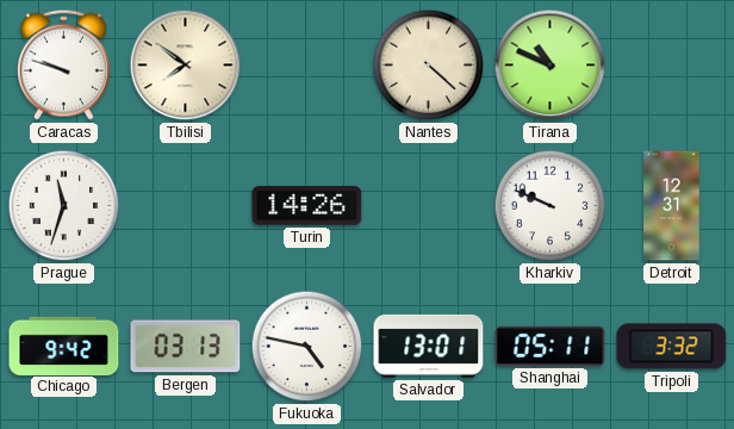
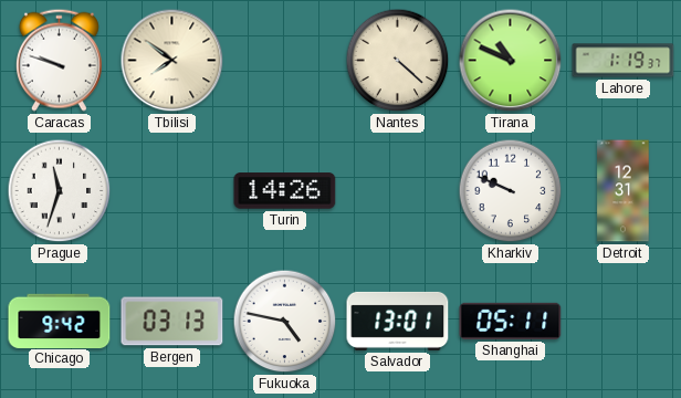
Lahore: none -> 1:19 (624, 61)
Tripoli: 3:32 -> none (672, 347)
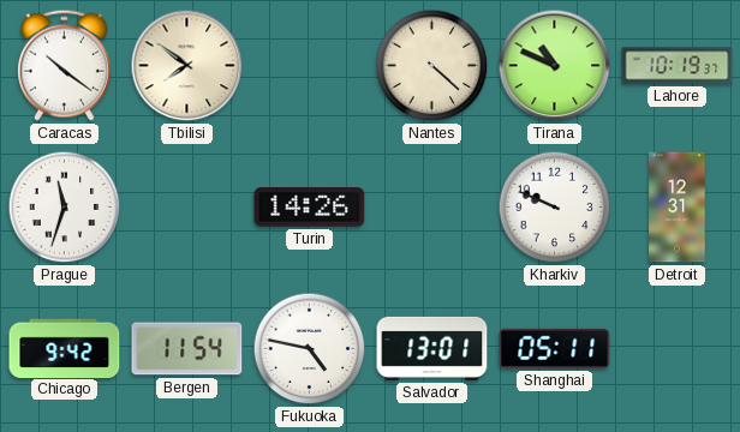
Caracas: 9:48 -> 10:21 (64, 65)
Lahore: 1:19 -> 10:19 (678, 66)
Bergen: 03:13 -> 11:54 (187, 349)
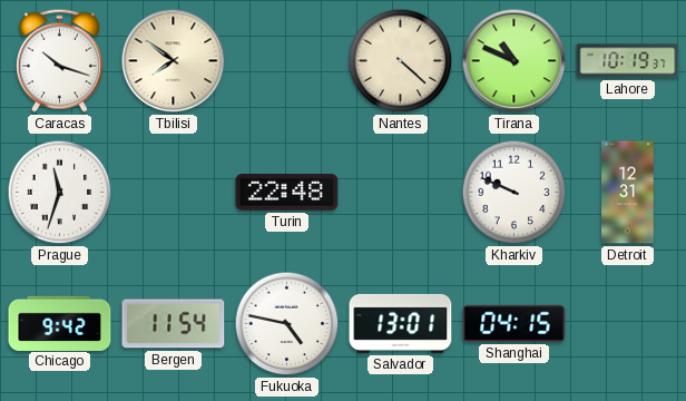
Caracas: 10:21 -> 10:18 (59, 60)
Turin: 14:26 -> 22:48 (287, 193)
Shanghai: 05:11 -> 04:15 (514, 323)
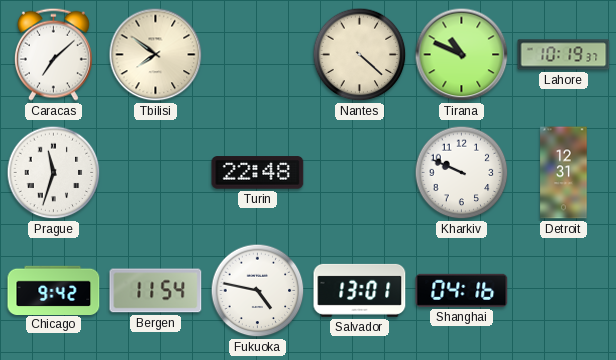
Caracas: 10:18 -> 7:08 (53, 54)
Shanghai: 04:15 -> 04:16 (462, 290)
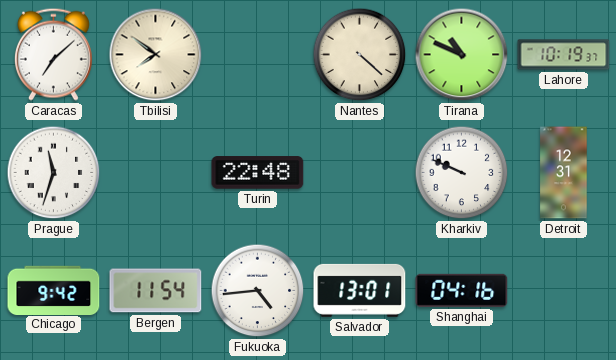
Fukuoka: 4:47 -> 4:44 (258, 291)
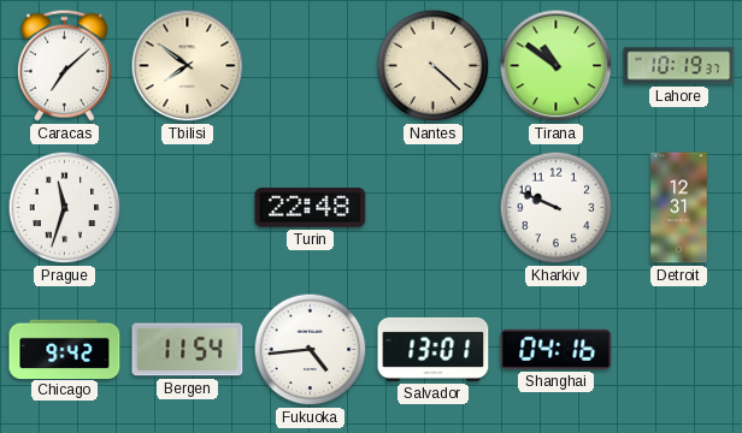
Tirana: 10:49 -> 10:51 (556, 66)
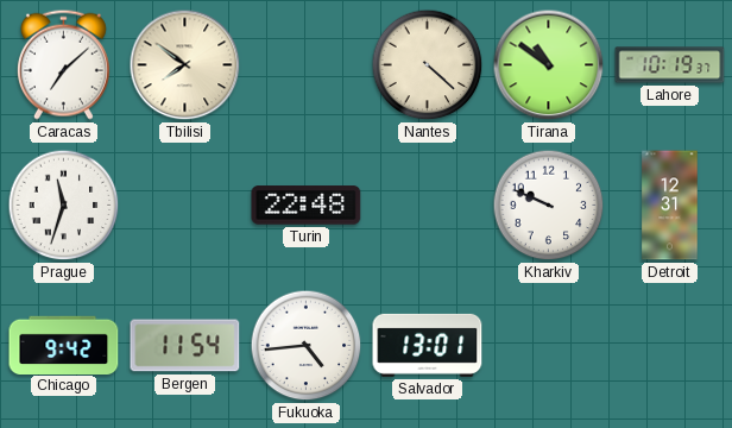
Shanghai: 04:16 -> none (556, 349)
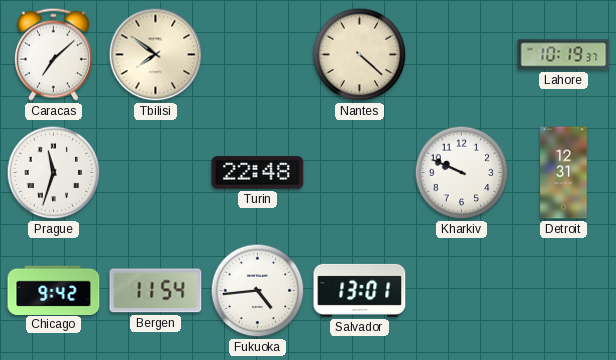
Tirana: 10:51 -> none (549, 65)
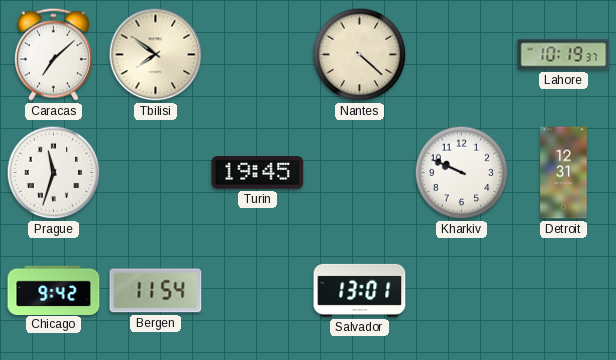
Turin: 22:48 -> 19:45 (258, 173)
Fukuoka: 4:44 -> none (258, 291)
